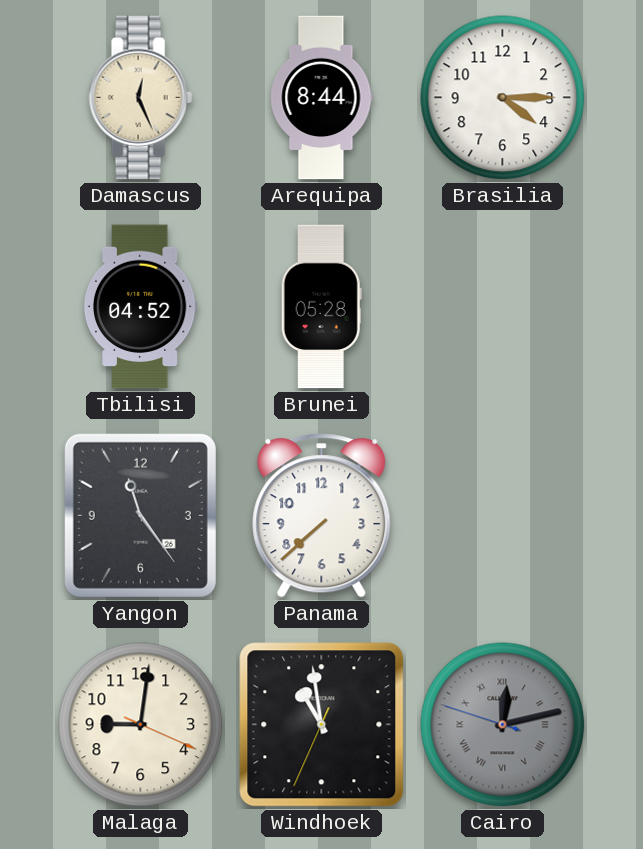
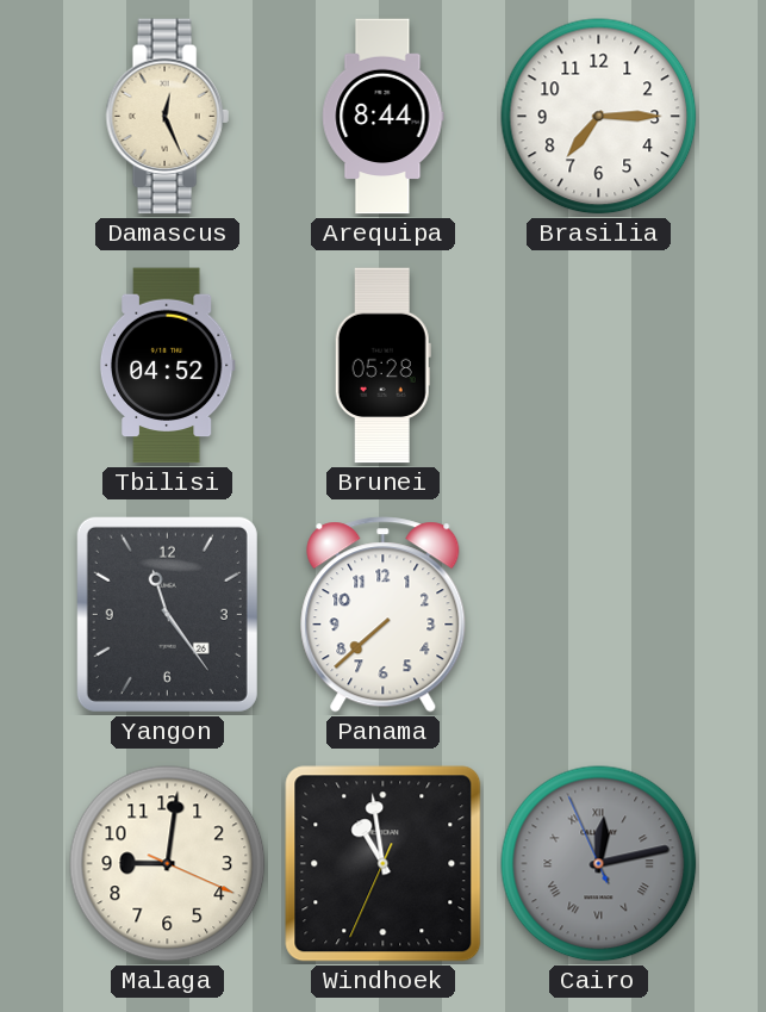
Brasilia: 4:15 -> 7:15 (599, 117)
Cairo: 12:12:48 -> 12:12:56 (599, 864)
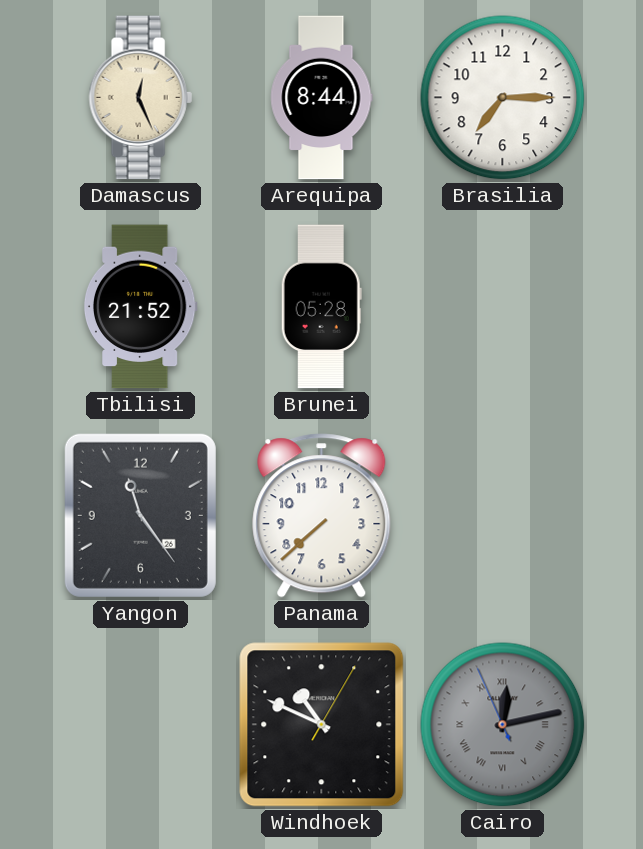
Tbilisi: 04:52 -> 21:52 (140, 307)
Malaga: 9:01 -> none (168, 864)
Windhoek: 10:58 -> 10:49 (322, 725)
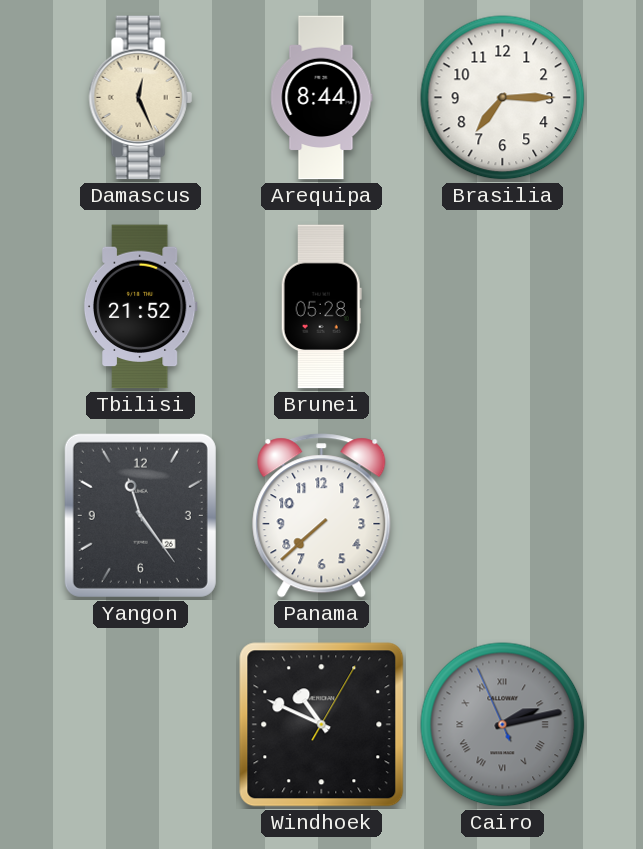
Cairo: 12:12 -> 2:12 (503, 725)
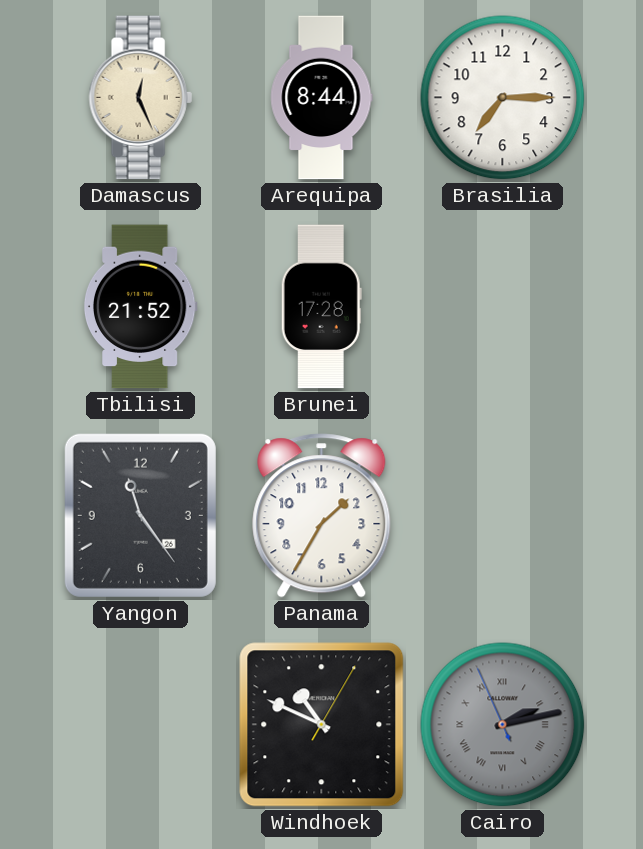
Brunei: 05:28 -> 17:28 (321, 307)
Panama: 7:38 -> 1:35 (322, 516)
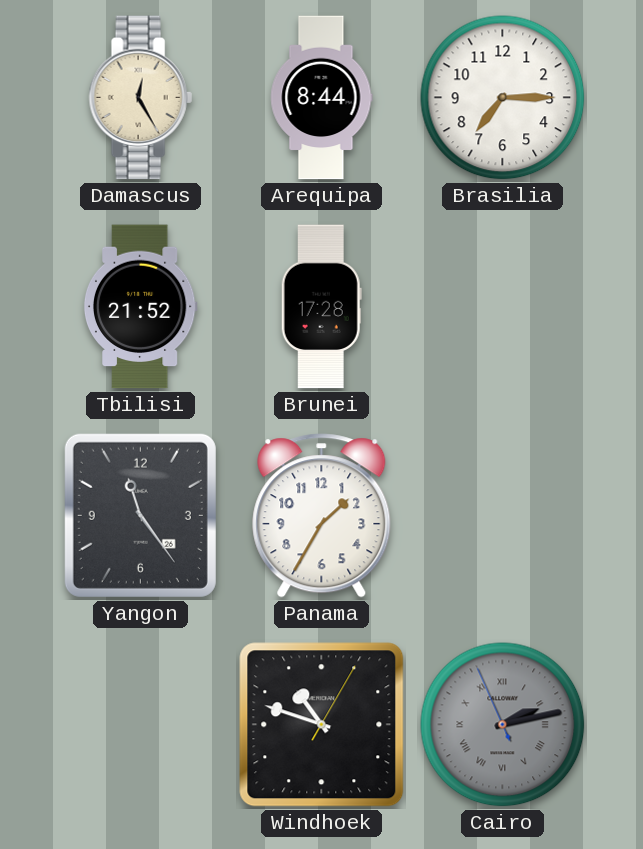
Damascus: 12:26 -> 12:25 (140, 98)
Windhoek: 10:49 -> 10:48 (322, 725)
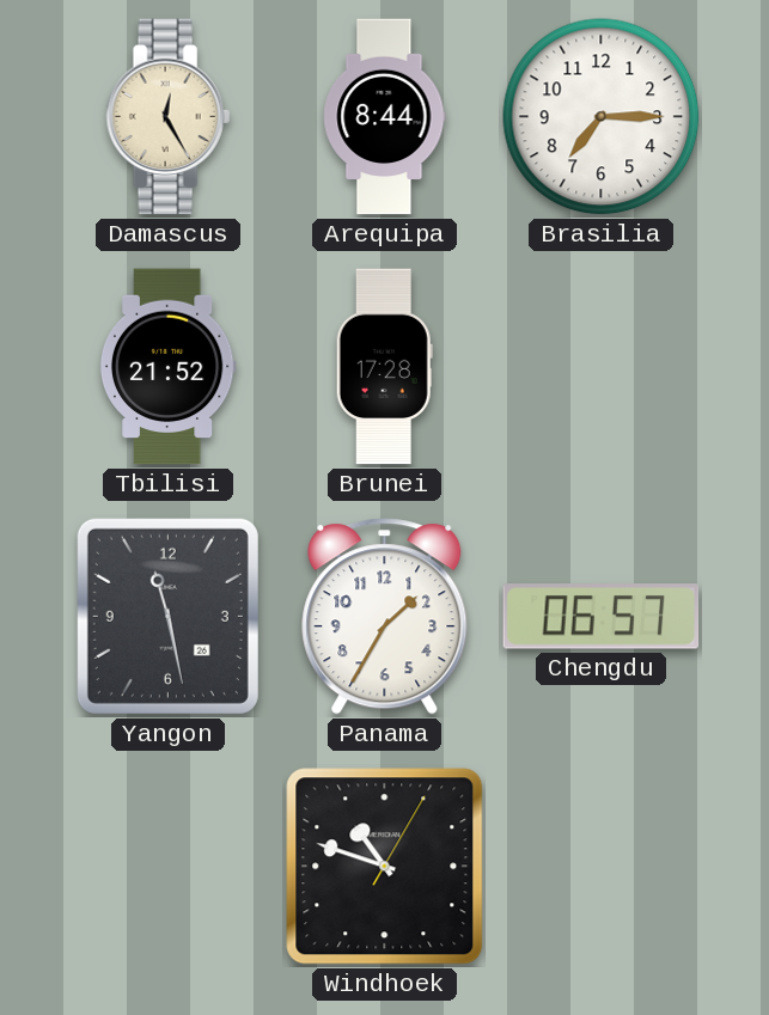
Yangon: 11:24 -> 11:28 (167, 616)
Chengdu: none -> 06:57 (602, 617)
Cairo: 2:12 -> none (503, 725)
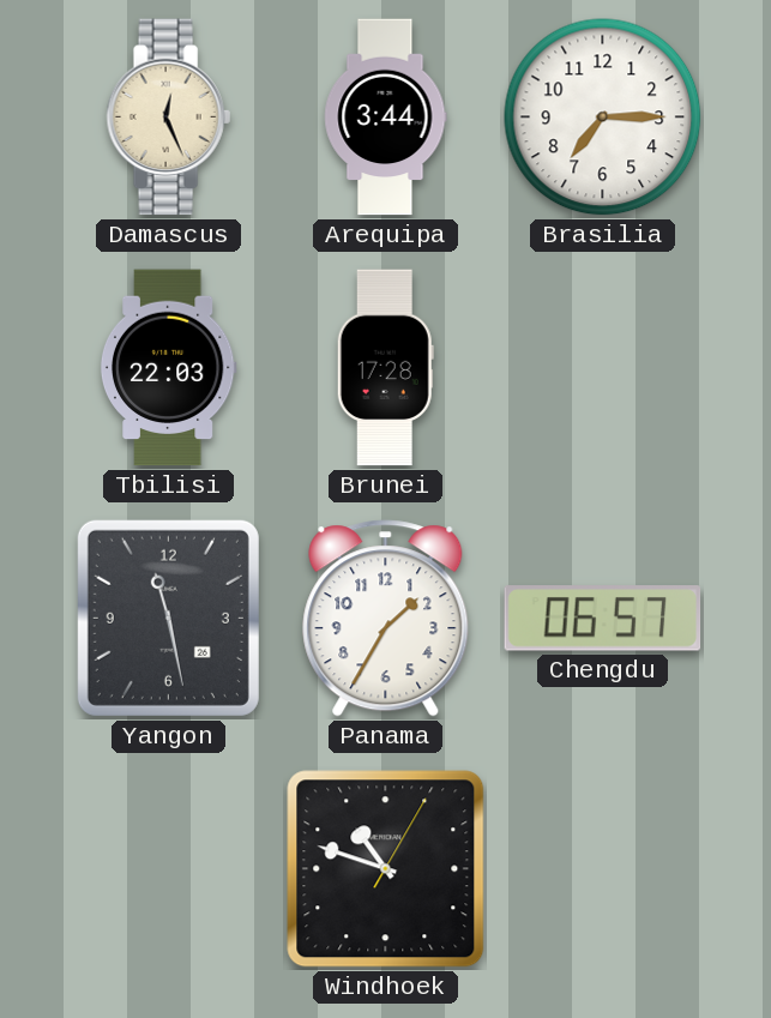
Damascus: 12:25 -> 12:26 (168, 118)
Arequipa: 8:44 -> 3:44 (386, 118)
Tbilisi: 21:52 -> 22:03 (168, 368)
